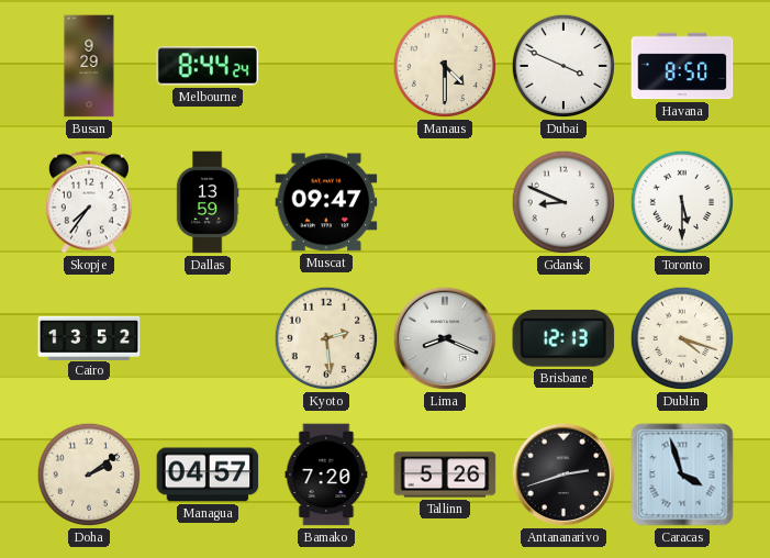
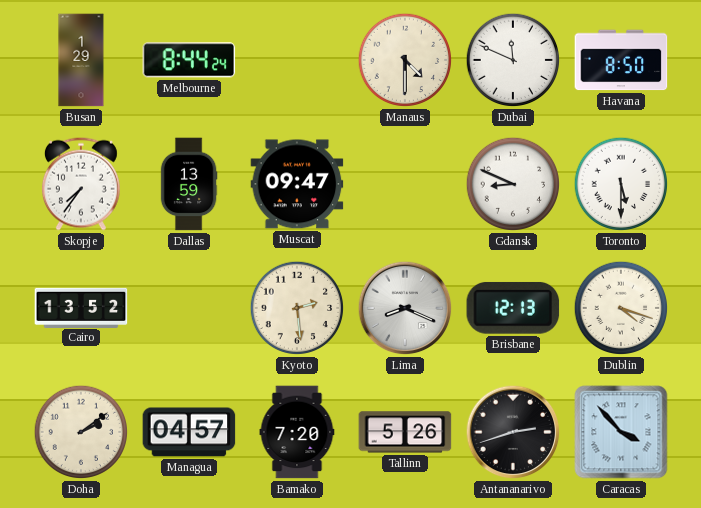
Busan: 9:29 -> 1:29 (81, 60)
Dubai: 3:49 -> 11:49 (513, 60)
Caracas: 3:57 -> 3:53 (621, 432)
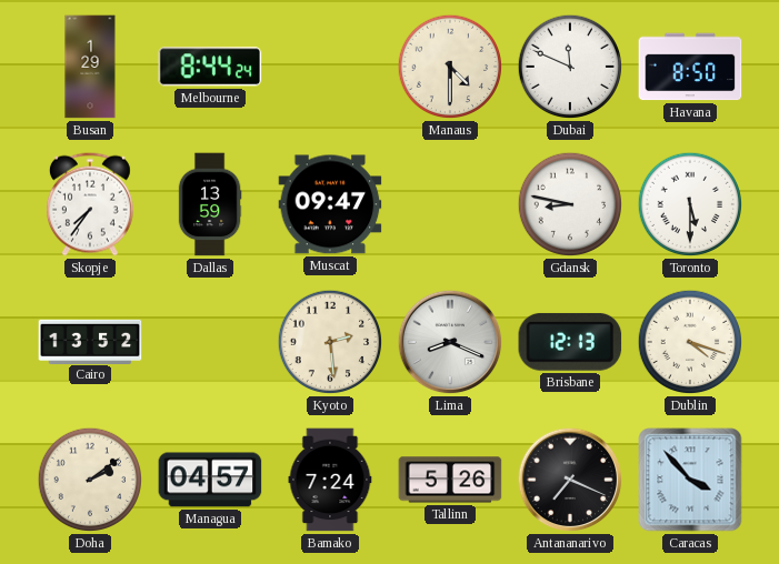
Gdansk: 8:49 -> 8:47 (570, 204)
Bamako: 7:20 -> 7:24 (330, 480)
Antananarivo: 2:42 -> 7:19 (570, 480)
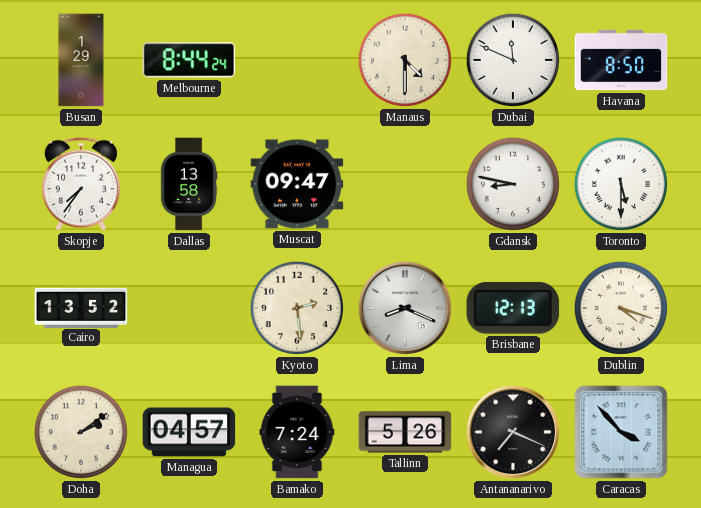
Dallas: 13:59 -> 13:58 (189, 184)
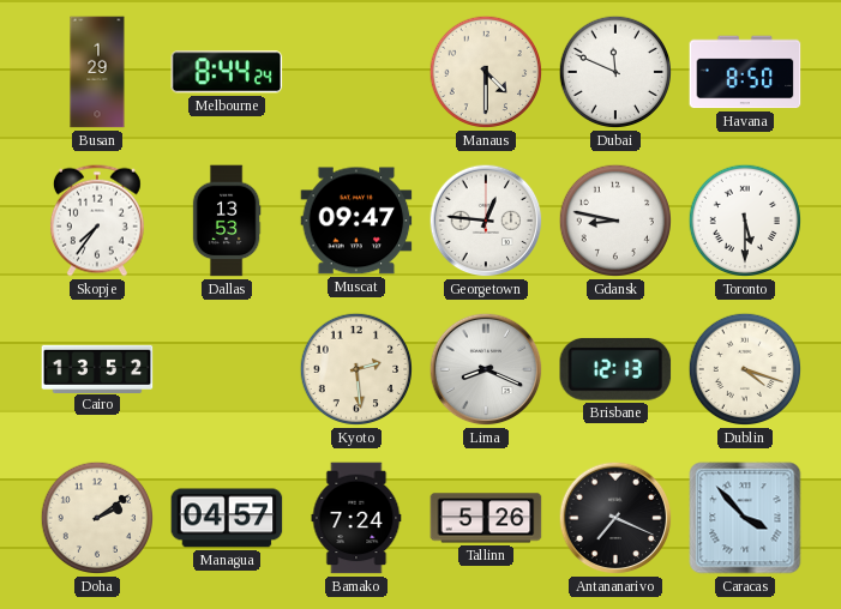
Dallas: 13:58 -> 13:53 (227, 221)
Georgetown: none -> 12:46 (486, 221)
